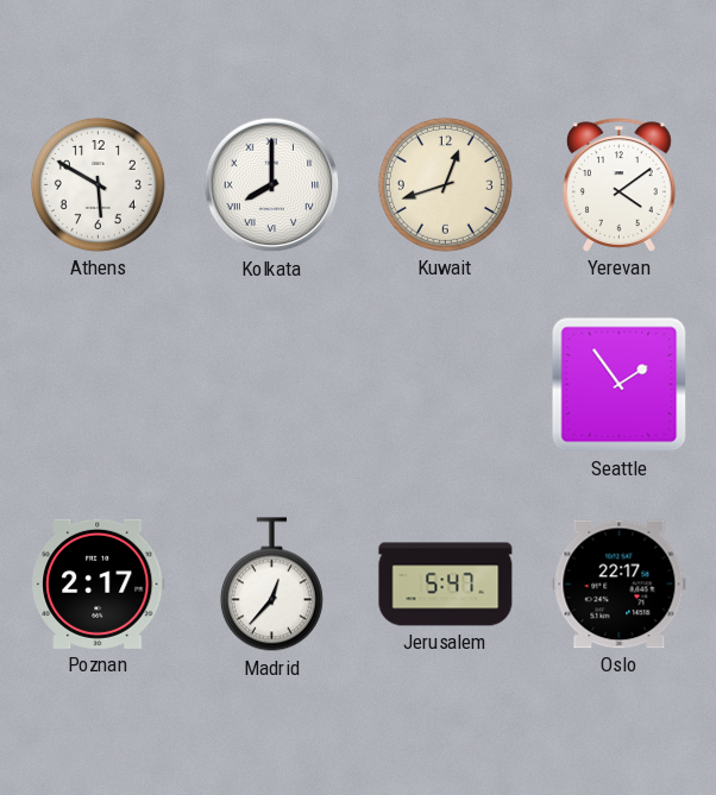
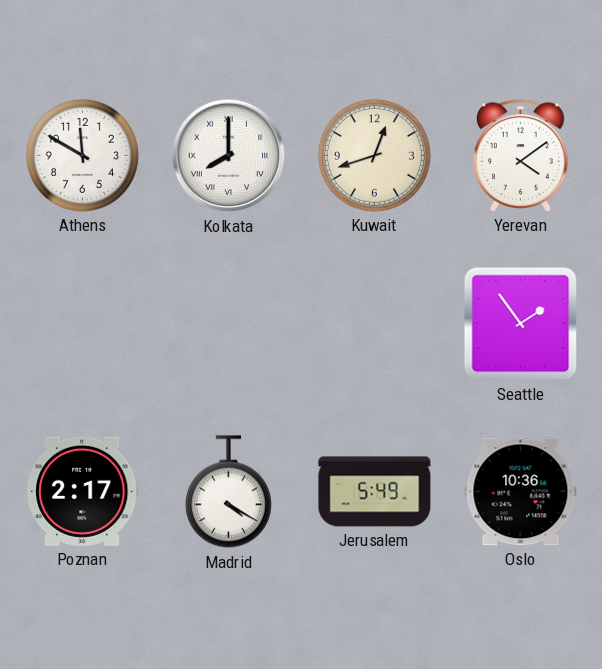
Athens: 5:50 -> 11:50 (82, 155)
Madrid: 12:37 -> 4:20 (228, 492)
Jerusalem: 5:47 -> 5:49 (375, 492)
Oslo: 22:17 -> 10:36 (521, 492)
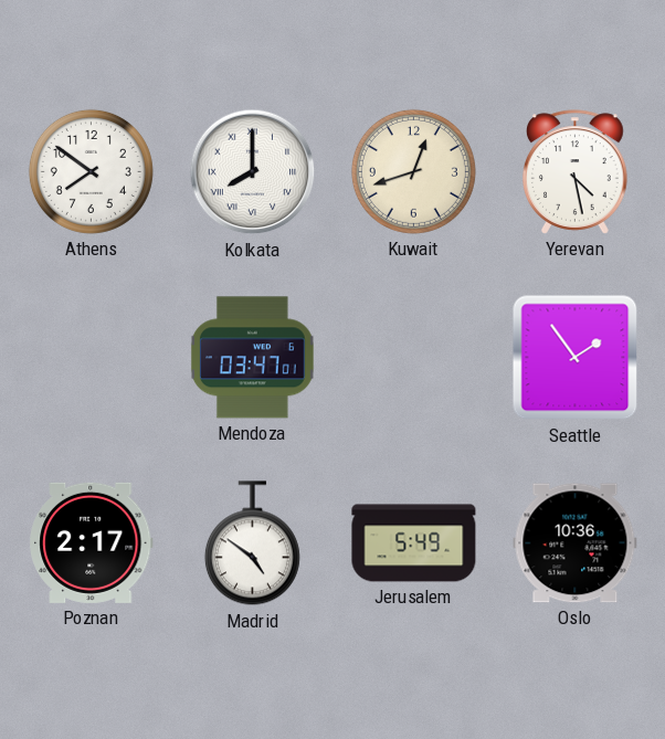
Athens: 11:50 -> 7:51 (91, 171)
Yerevan: 4:09 -> 4:28 (576, 172)
Mendoza: none -> 03:47 (253, 358)
Madrid: 4:20 -> 4:51 (252, 543)
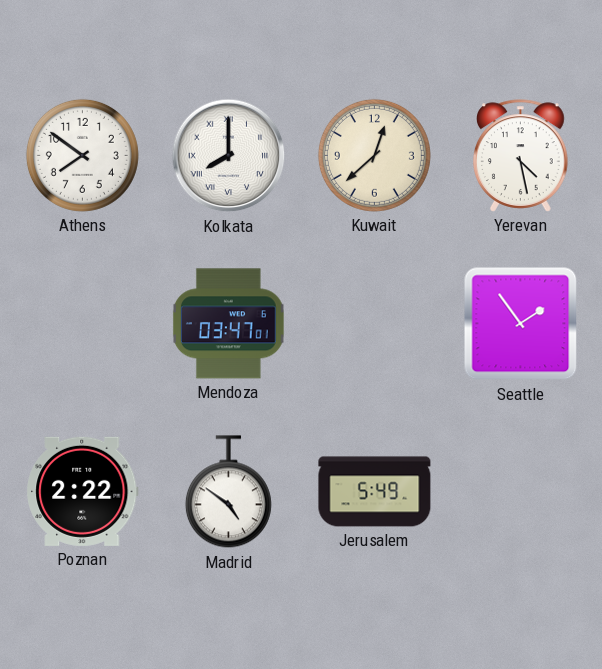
Kuwait: 12:42 -> 12:38 (374, 155)
Poznan: 2:17 -> 2:22 (83, 491)
Oslo: 10:36 -> none (576, 543)
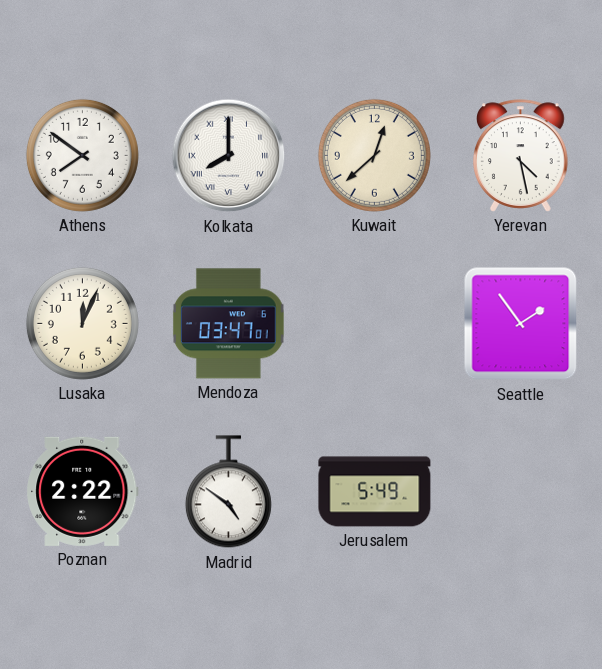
Lusaka: none -> 12:04 (82, 323)
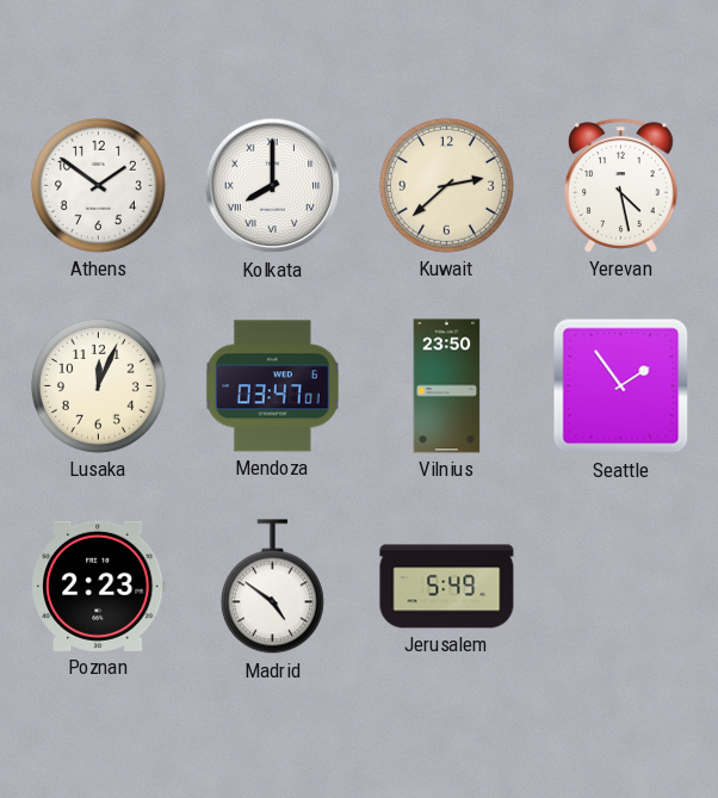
Athens: 7:51 -> 1:51 (98, 185)
Kuwait: 12:38 -> 2:38 (446, 185)
Vilnius: none -> 23:50 (447, 386)
Poznan: 2:22 -> 2:23 (99, 586)
